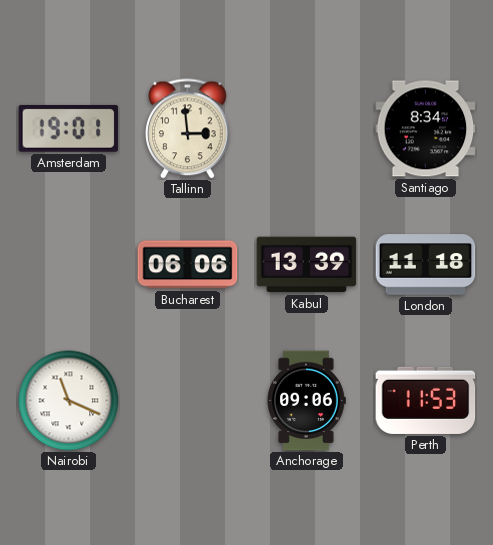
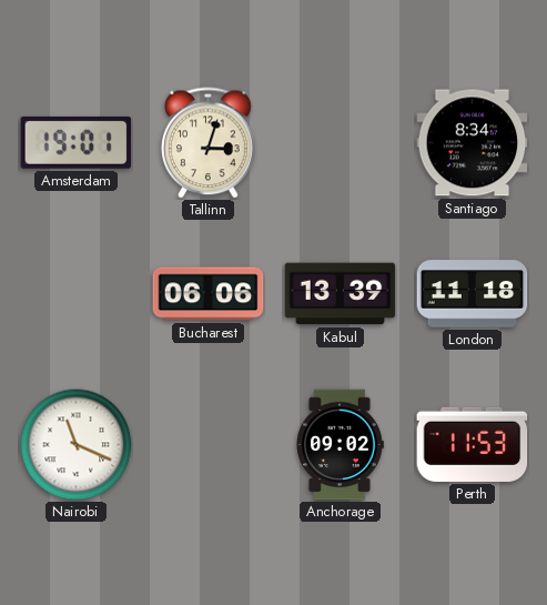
Tallinn: 2:59 -> 3:03 (209, 143)
Anchorage: 09:06 -> 09:02 (340, 445)
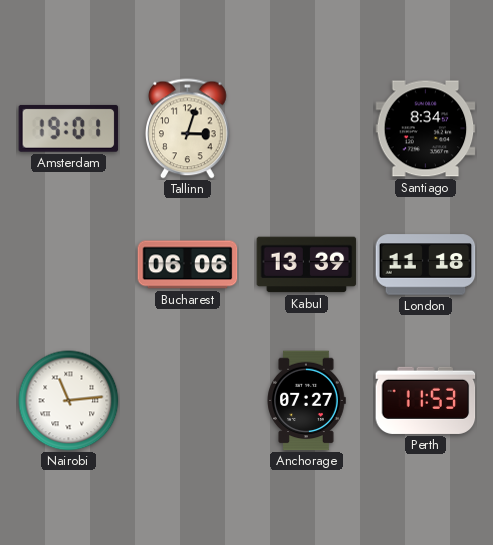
Nairobi: 11:19 -> 11:14 (69, 401)
Anchorage: 09:02 -> 07:27 (306, 401)
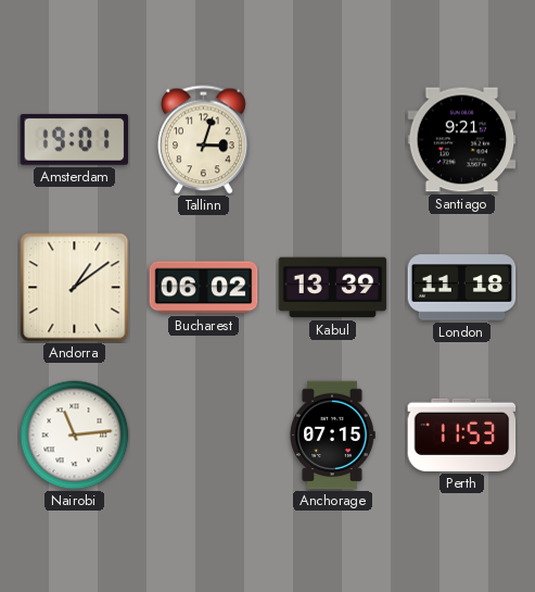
Santiago: 8:34 -> 9:21 (462, 140)
Andorra: none -> 1:09 (75, 288)
Bucharest: 06:06 -> 06:02 (204, 288)
Anchorage: 07:27 -> 07:15 (332, 436)
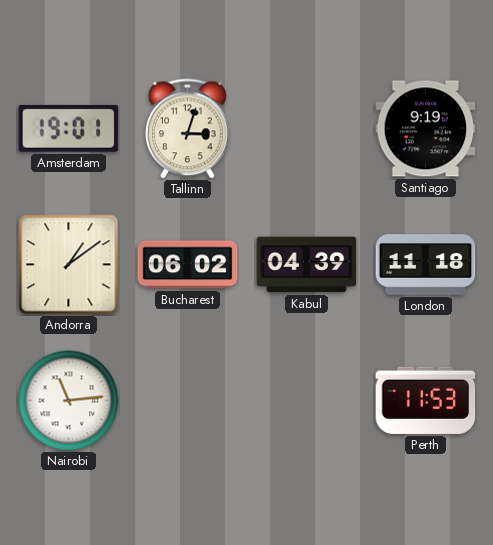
Santiago: 9:21 -> 9:19 (426, 129)
Kabul: 13:39 -> 04:39 (307, 265)
Anchorage: 07:15 -> none (332, 436)
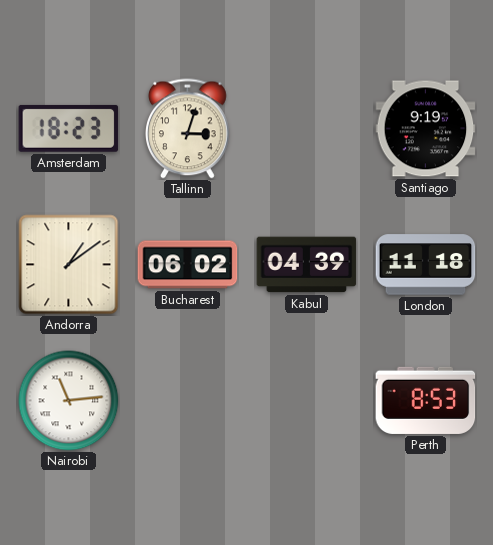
Amsterdam: 19:01 -> 18:23 (69, 128)
Perth: 11:53 -> 8:53 (426, 400)
